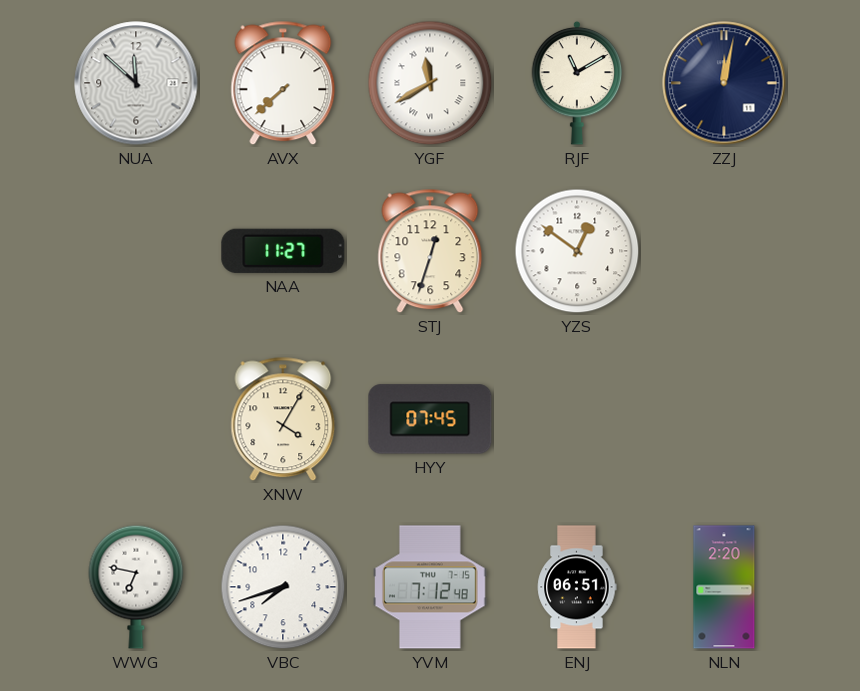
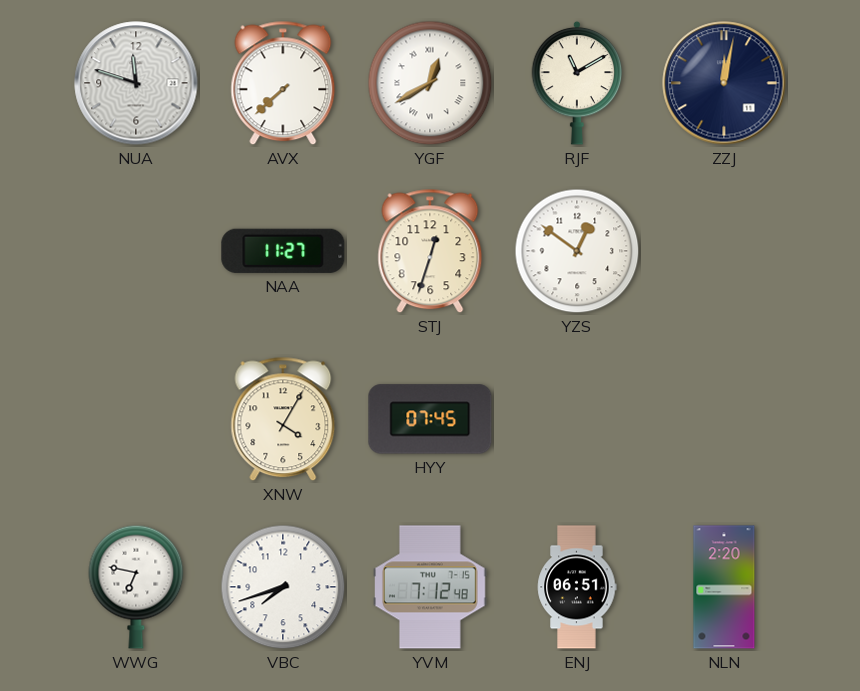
NUA: 11:52 -> 11:48 (136, 83)
YGF: 11:40 -> 12:40 (430, 83)
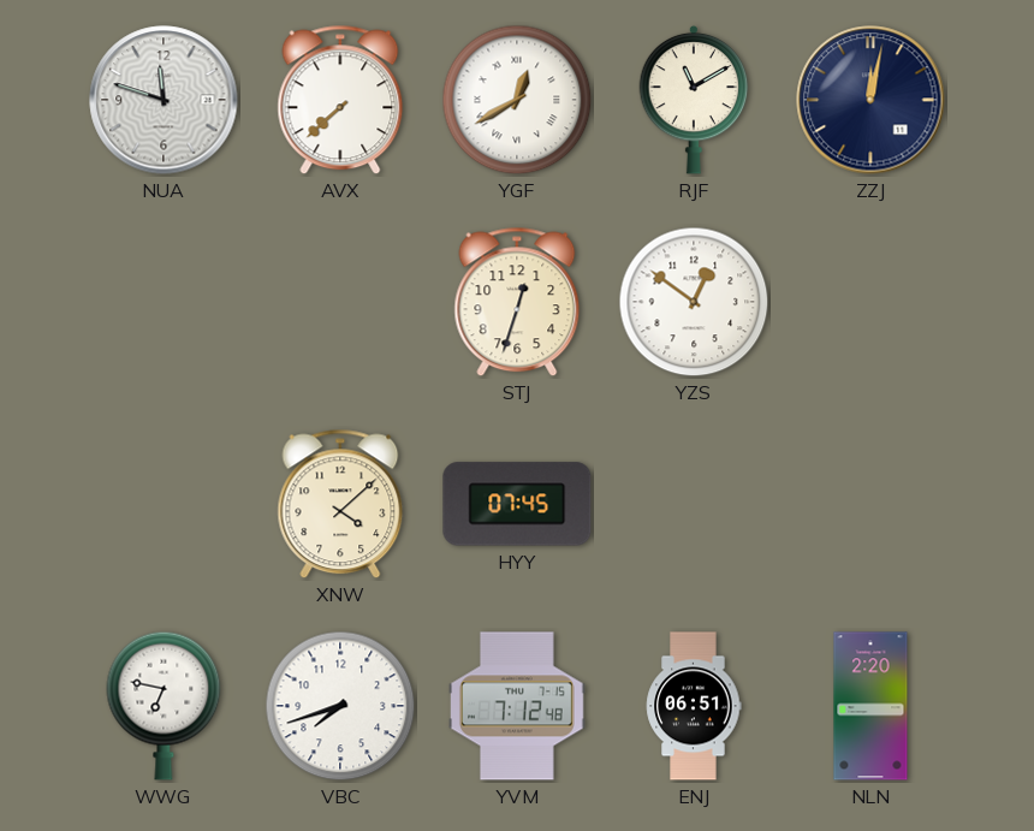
NAA: 11:27 -> none (283, 251)
XNW: 4:05 -> 4:08 (340, 504)
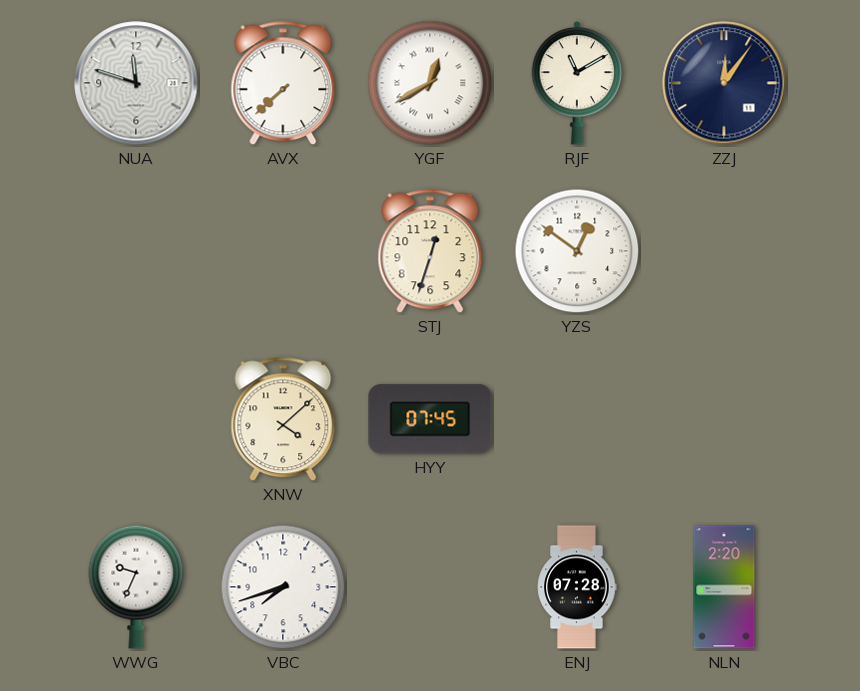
ZZJ: 12:02 -> 12:06 (724, 83)
WWG: 6:47 -> 9:34 (136, 587)
YVM: 7:12 -> none (518, 706)
ENJ: 06:51 -> 07:28 (577, 587)
